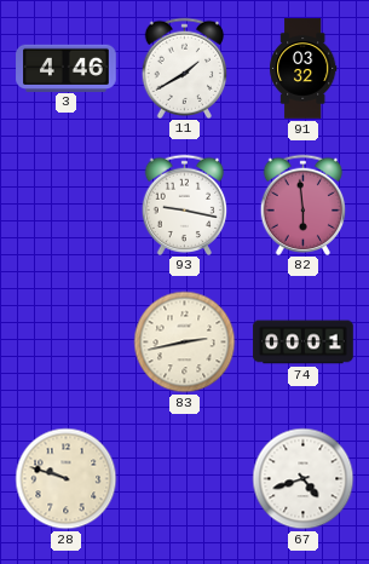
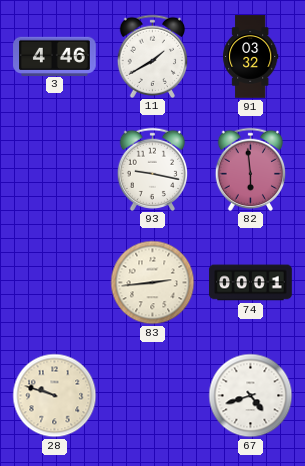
83: 2:43 -> 2:44 (153, 283)
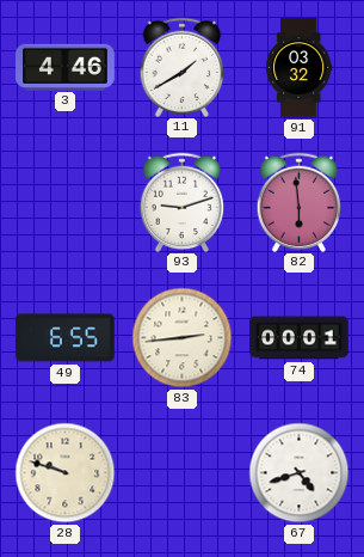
93: 9:17 -> 9:12 (183, 202)
49: none -> 6:55 (66, 338)
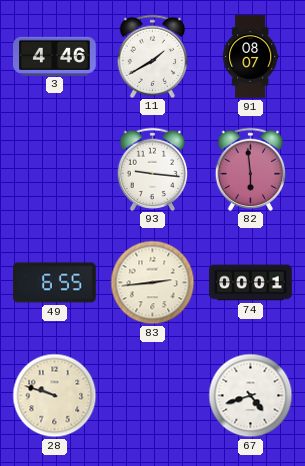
91: 03:32 -> 08:07 (251, 57)
93: 9:12 -> 9:16 (153, 169)
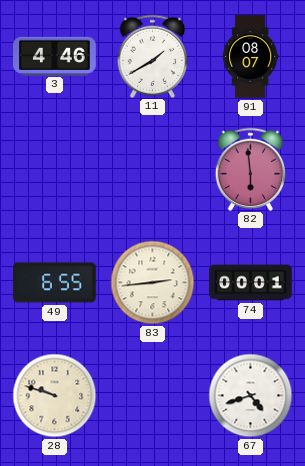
93: 9:16 -> none (153, 169)
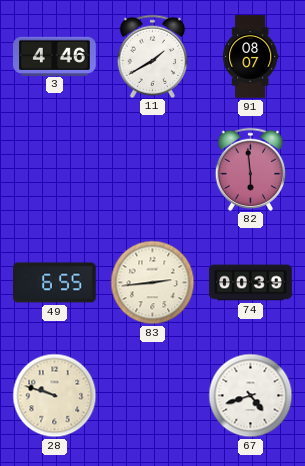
74: 00:01 -> 00:39 (251, 283)
